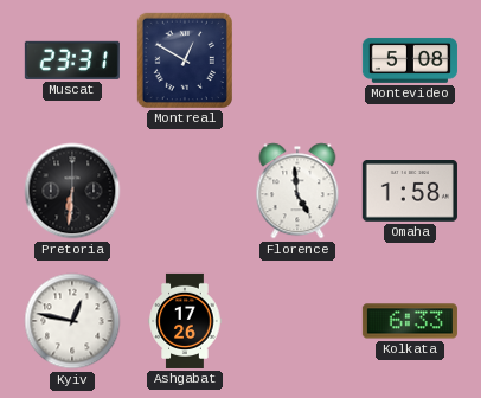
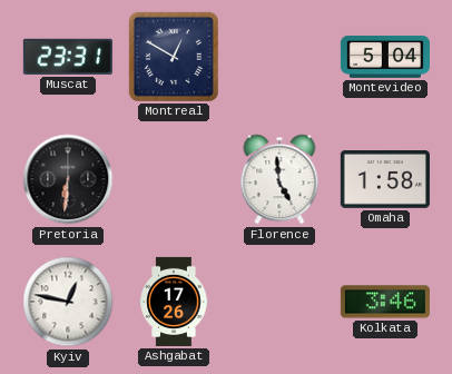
Montevideo: 5:08 -> 5:04 (385, 57)
Kolkata: 6:33 -> 3:46 (385, 302)
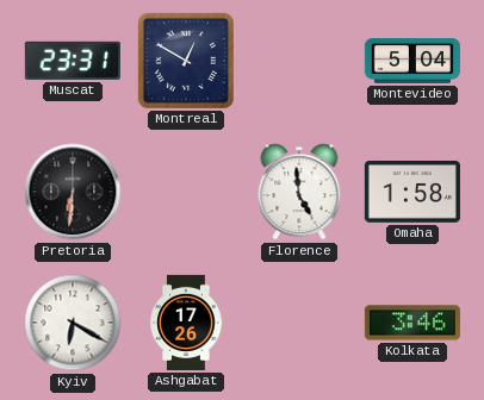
Kyiv: 12:47 -> 6:20 (73, 323)
